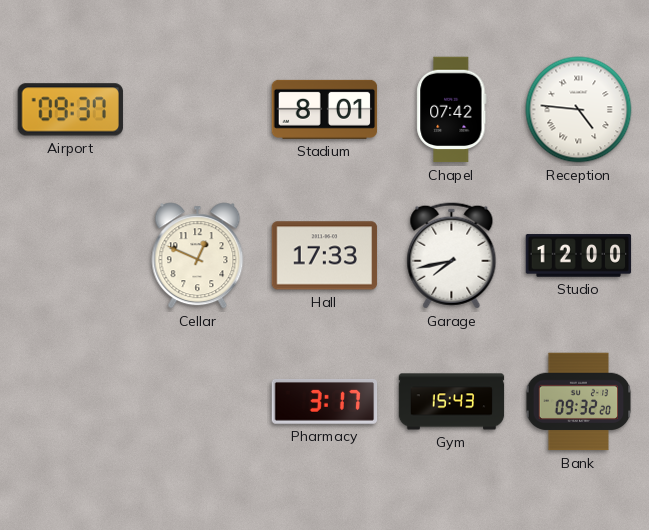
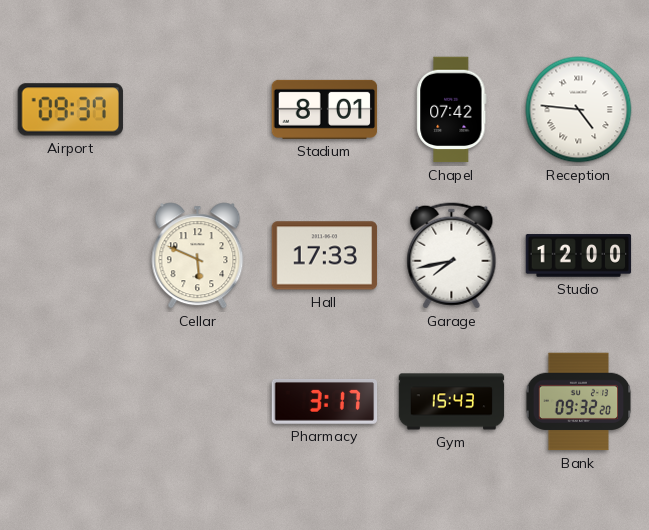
Cellar: 12:49 -> 5:49 (198, 256)
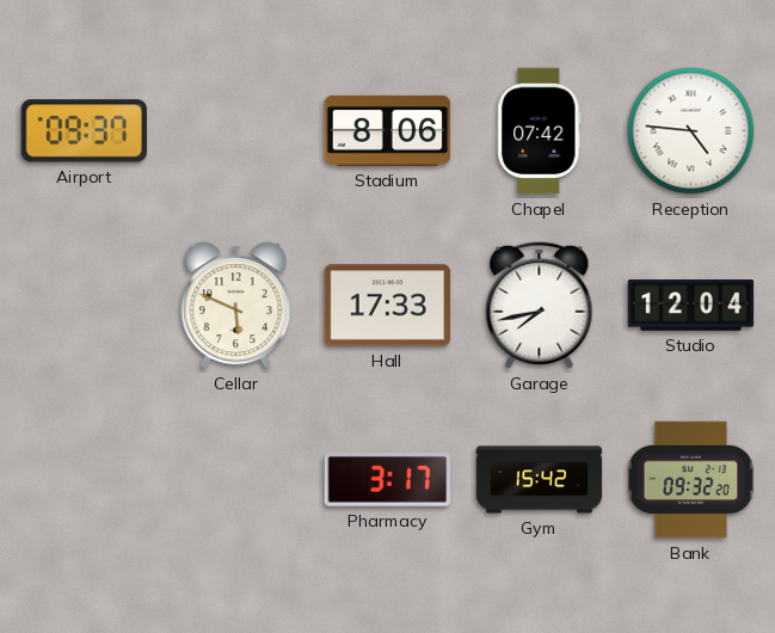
Stadium: 8:01 -> 8:06 (388, 130)
Studio: 12:00 -> 12:04 (691, 306)
Gym: 15:43 -> 15:42 (540, 480)
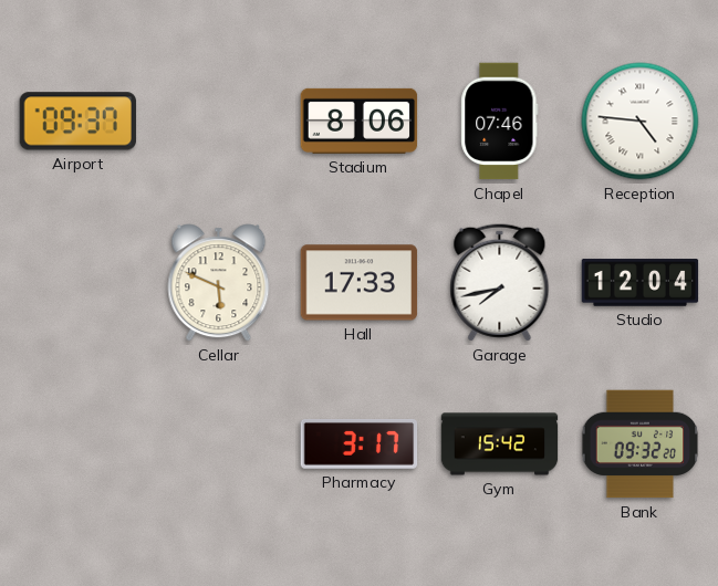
Chapel: 07:42 -> 07:46 (500, 122)
